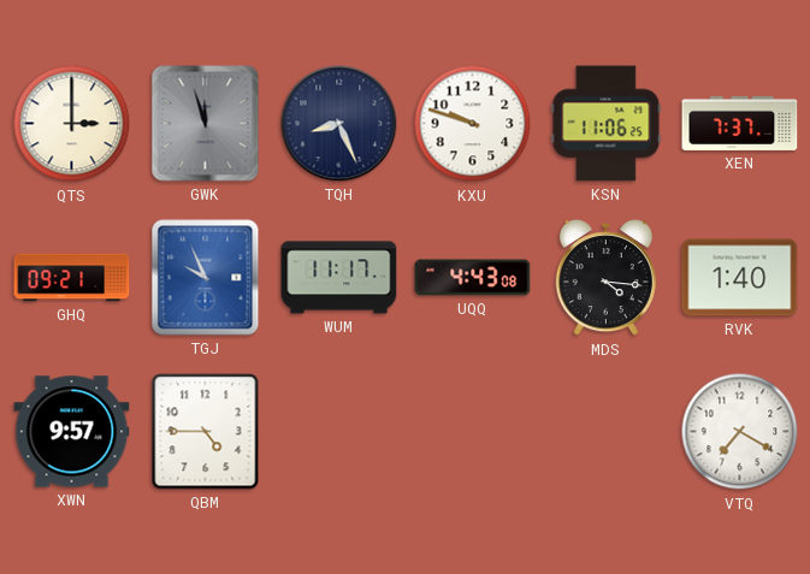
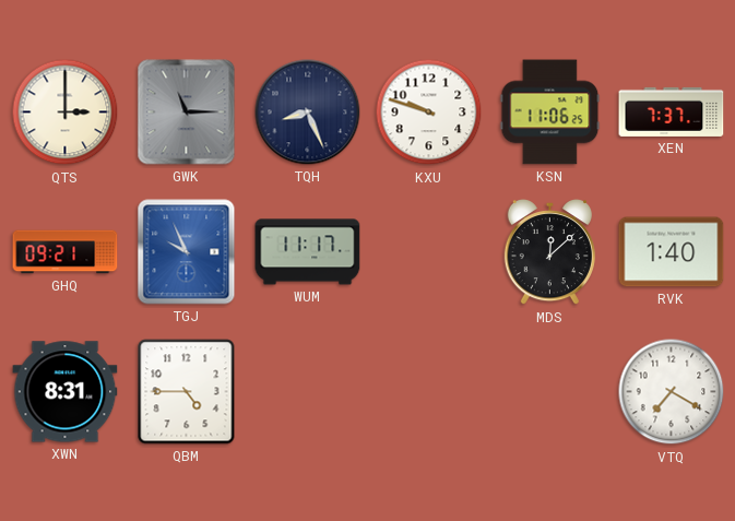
GWK: 11:57 -> 11:15 (187, 113)
UQQ: 4:43 -> none (473, 278)
MDS: 4:16 -> 12:08 (549, 252)
XWN: 9:57 -> 8:31 (66, 392)
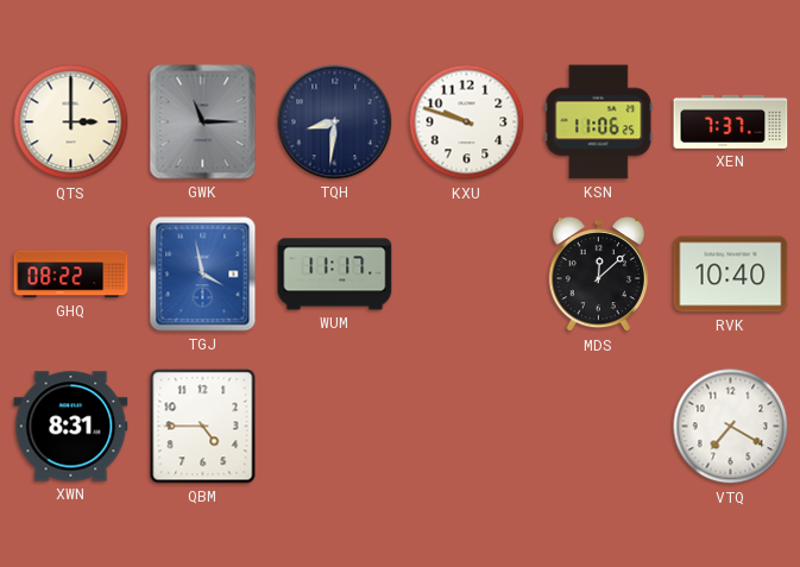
TQH: 8:26 -> 8:31 (335, 122)
GHQ: 09:21 -> 08:22 (71, 275)
TGJ: 9:56 -> 3:58 (203, 275)
RVK: 1:40 -> 10:40 (731, 275)
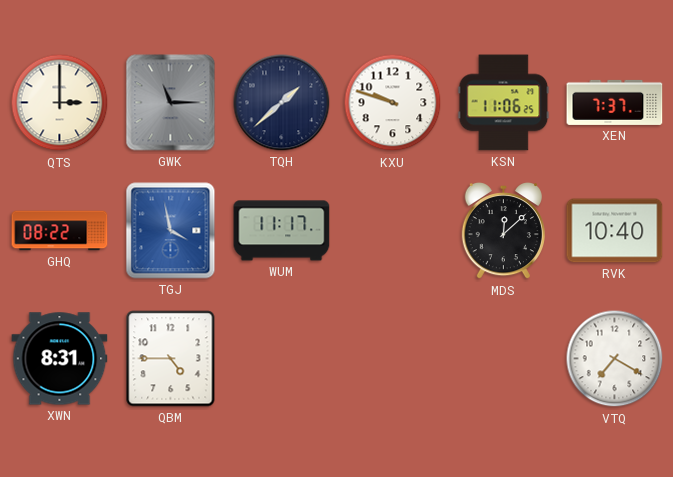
TQH: 8:31 -> 1:38 (282, 103)
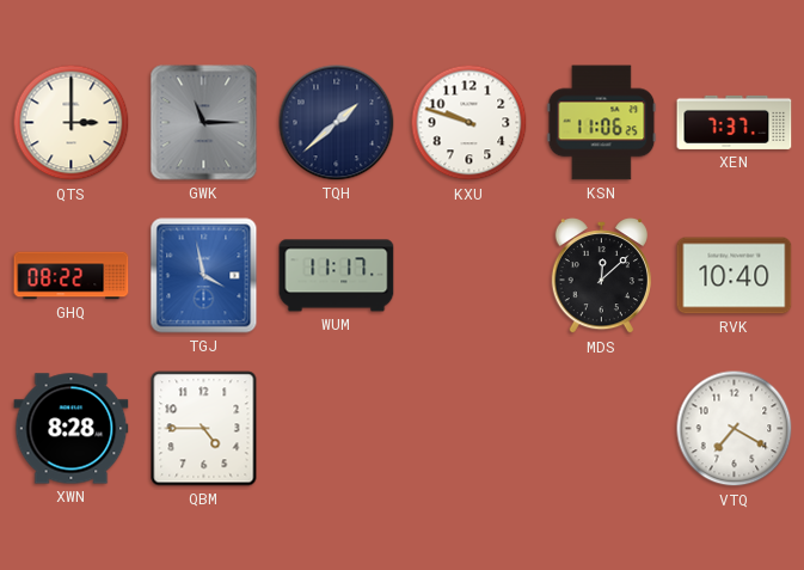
XWN: 8:31 -> 8:28 (72, 429)
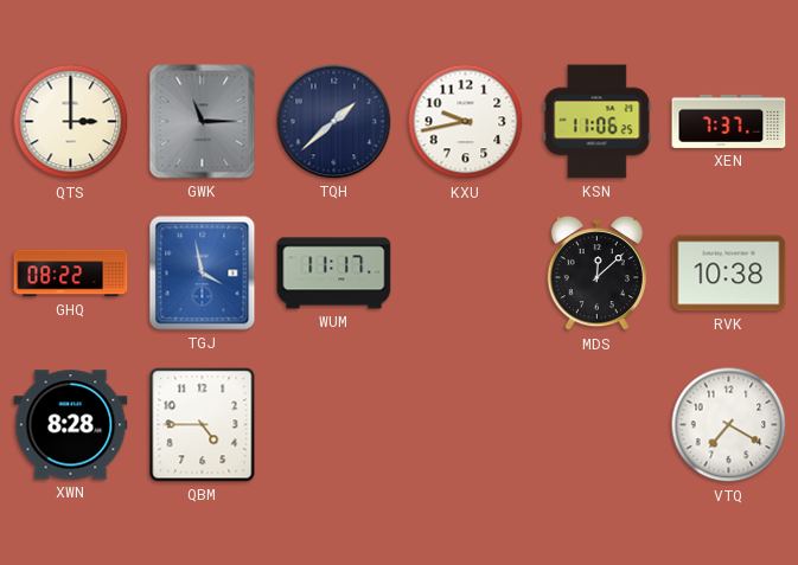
KXU: 9:48 -> 9:43 (466, 122)
RVK: 10:40 -> 10:38 (729, 274)
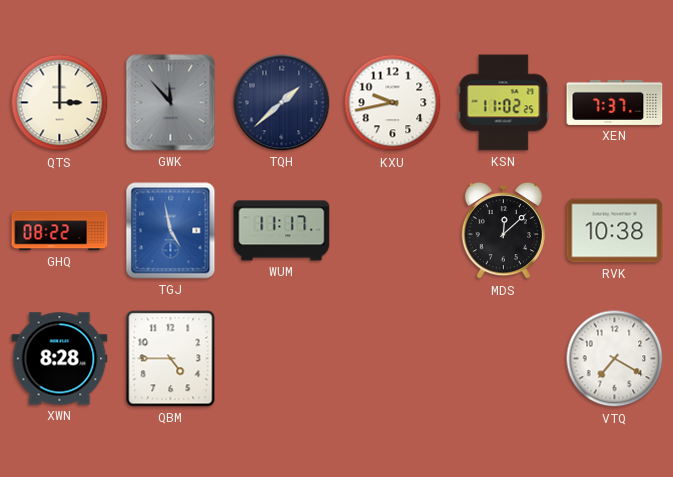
GWK: 11:15 -> 11:53 (171, 103)
KSN: 11:06 -> 11:02 (504, 103)
TGJ: 3:58 -> 4:58 (171, 231)
